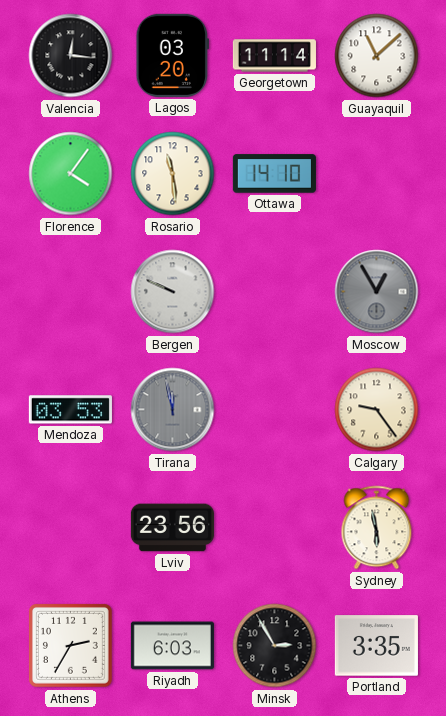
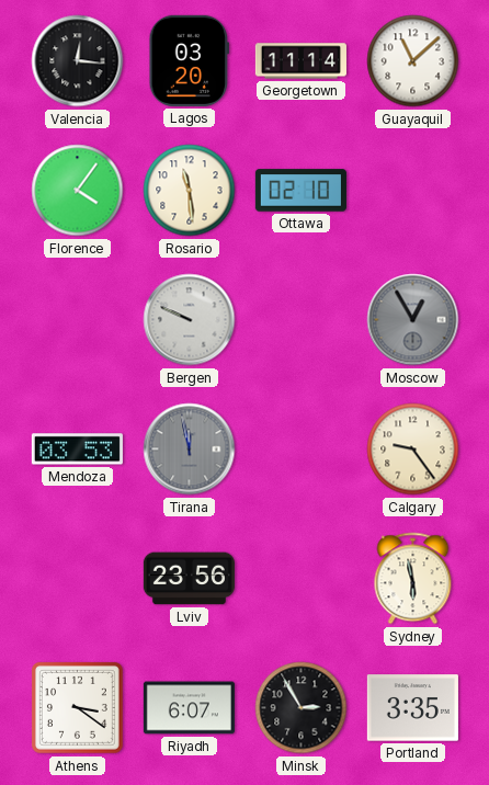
Ottawa: 14:10 -> 02:10 (300, 191)
Athens: 2:35 -> 3:21 (77, 707)
Riyadh: 6:03 -> 6:07 (189, 708)
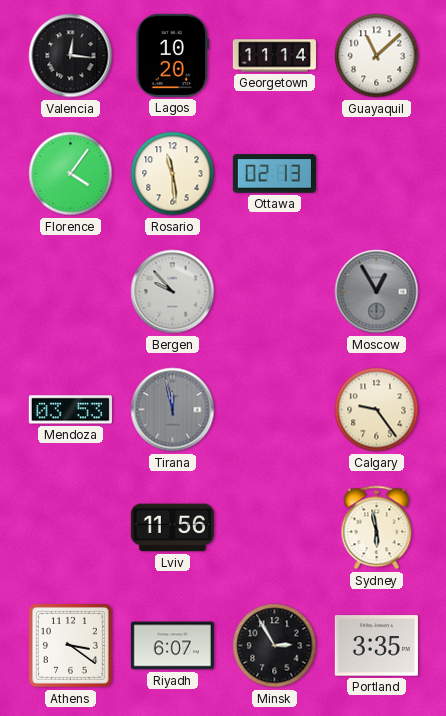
Lagos: 03:20 -> 10:20 (173, 55)
Ottawa: 02:10 -> 02:13 (274, 174)
Bergen: 9:49 -> 9:53 (173, 292)
Lviv: 23:56 -> 11:56 (172, 528)
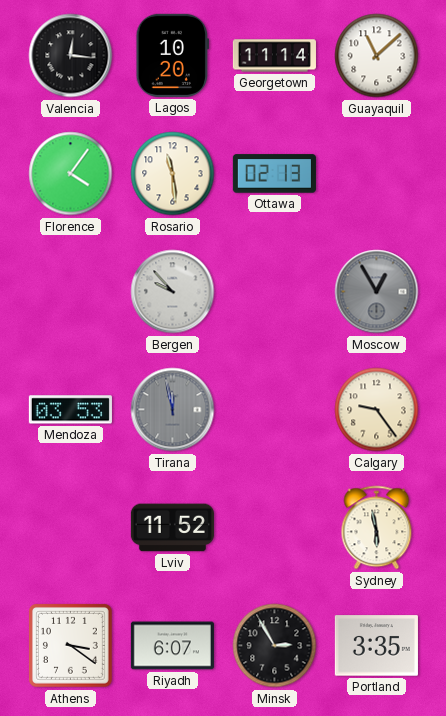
Lviv: 11:56 -> 11:52 (172, 528)
